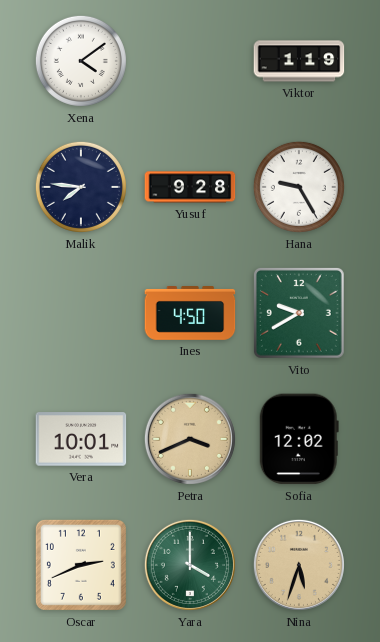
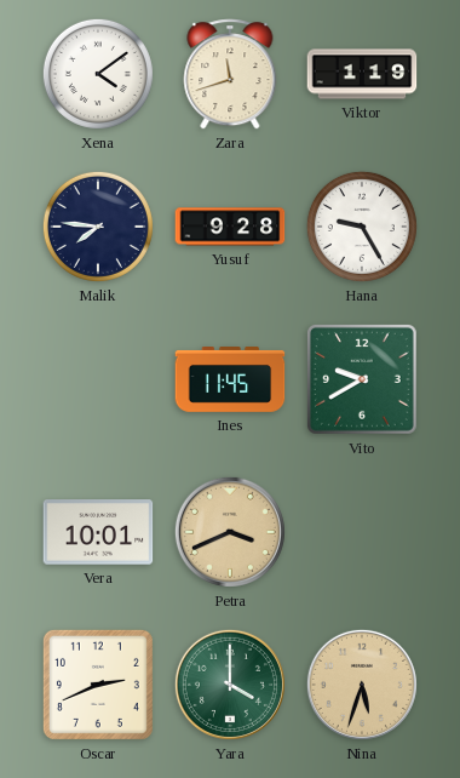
Zara: none -> 11:42 (230, 74)
Ines: 4:50 -> 11:45 (230, 381)
Sofia: 12:02 -> none (299, 439)
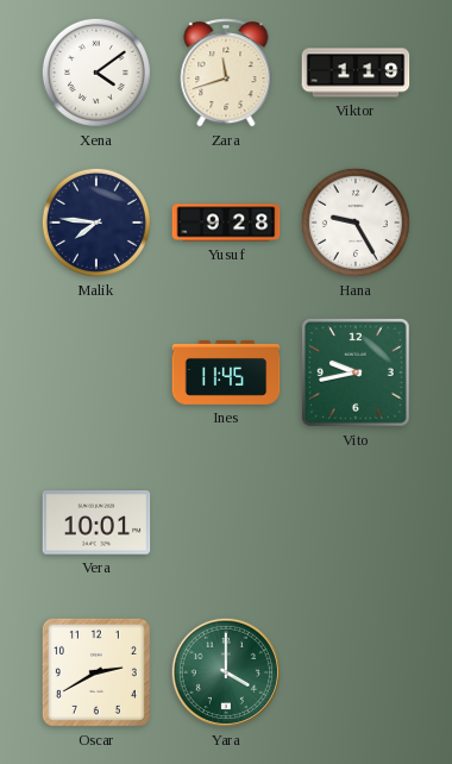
Vito: 9:40 -> 9:43 (356, 372)
Petra: 3:41 -> none (230, 532)
Oscar: 2:41 -> 2:40 (96, 672)
Nina: 5:33 -> none (362, 685)
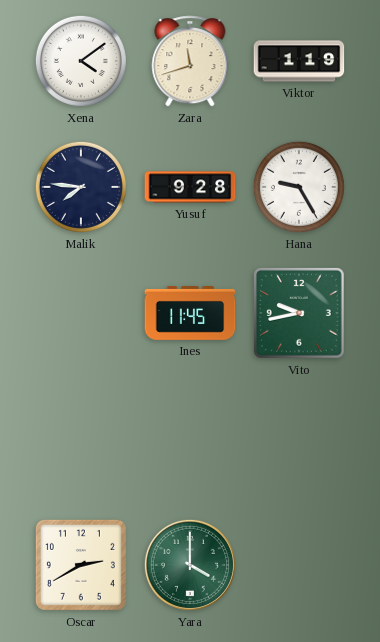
Vera: 10:01 -> none (96, 522)
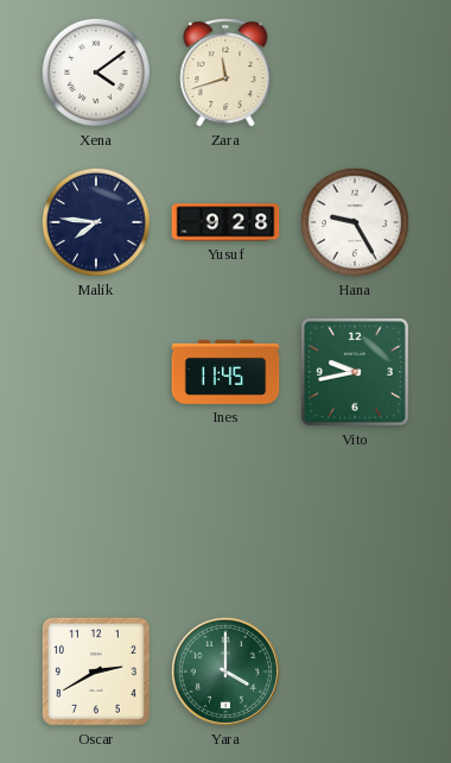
Viktor: 1:19 -> none (299, 61)
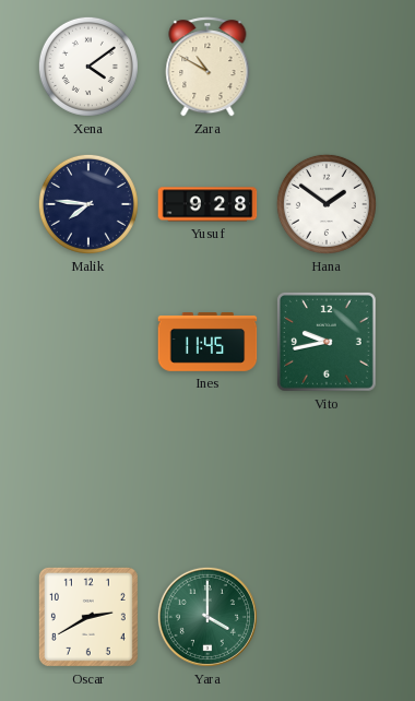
Zara: 11:42 -> 10:50 (207, 67)
Hana: 9:25 -> 1:51 (327, 204)
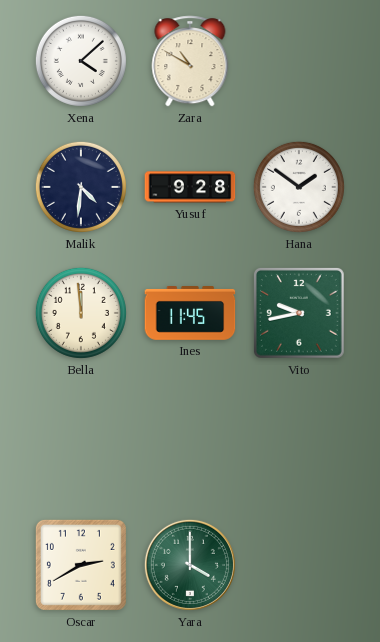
Xena: 4:09 -> 4:08 (81, 61)
Malik: 7:46 -> 4:31 (81, 187)
Bella: none -> 11:59 (81, 313)
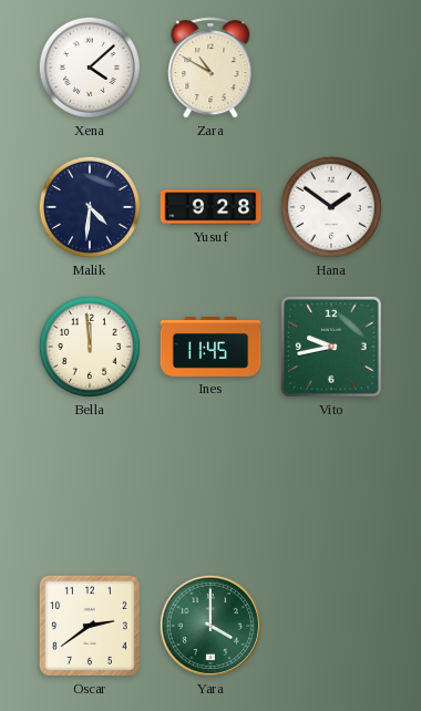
Oscar: 2:40 -> 2:39 (90, 626)
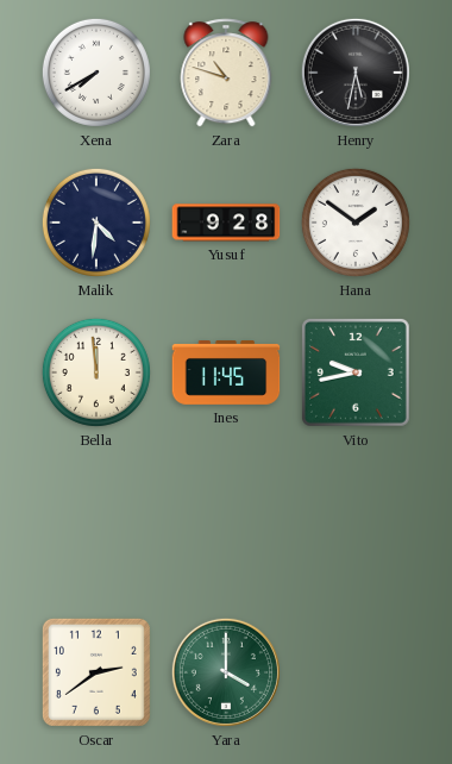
Xena: 4:08 -> 7:40 (96, 73)
Zara: 10:50 -> 10:48 (226, 73)
Henry: none -> 5:32 (356, 73)
